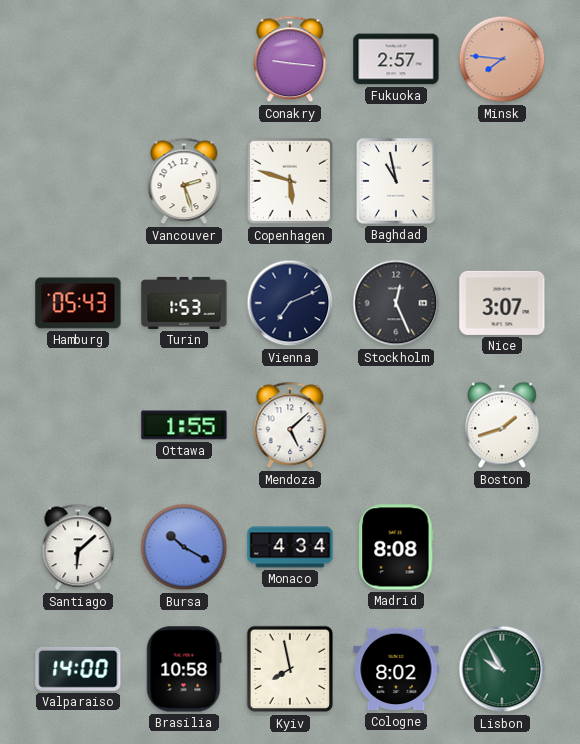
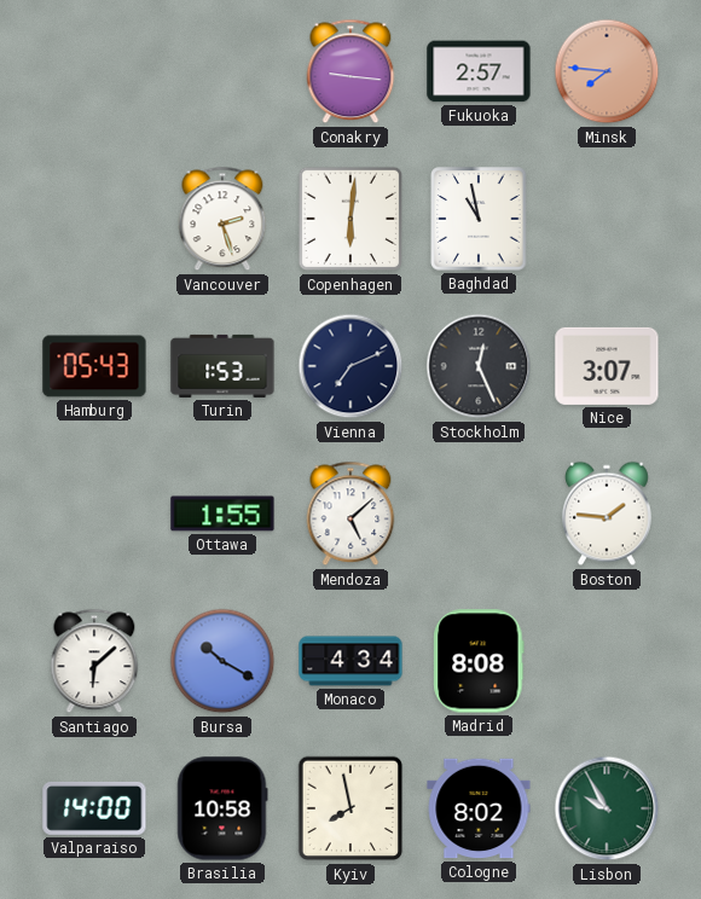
Copenhagen: 5:48 -> 6:01 (350, 219)
Boston: 1:42 -> 1:46 (608, 514)
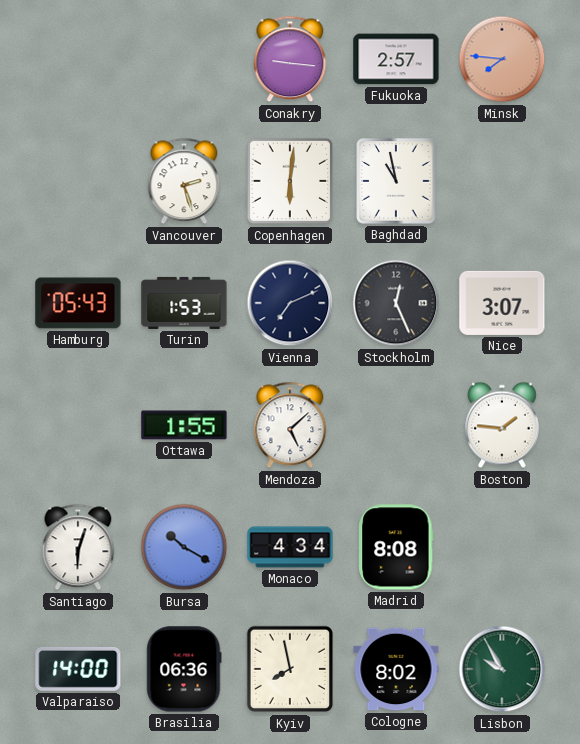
Santiago: 6:08 -> 6:03 (78, 547)
Brasilia: 10:58 -> 06:36 (184, 669)
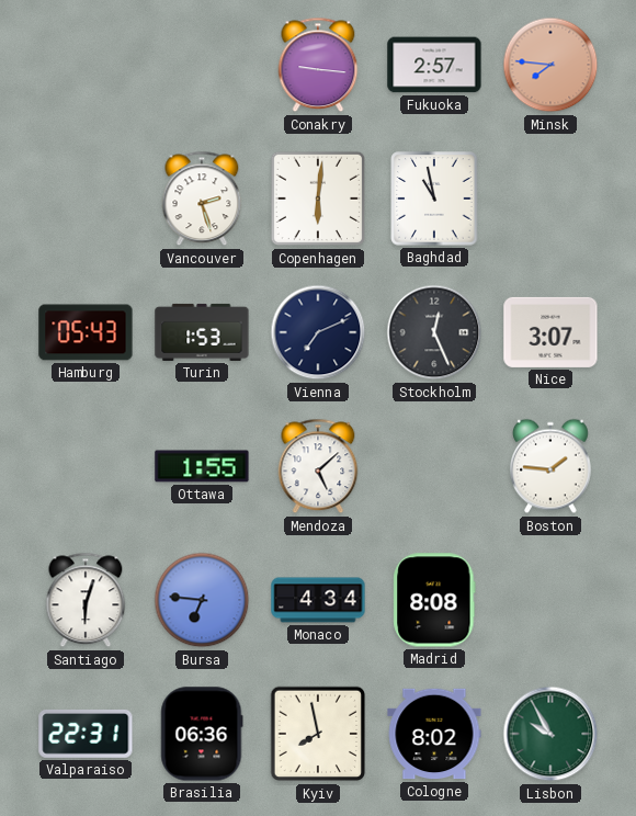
Bursa: 10:20 -> 6:46 (202, 600)
Valparaiso: 14:00 -> 22:31 (86, 734)
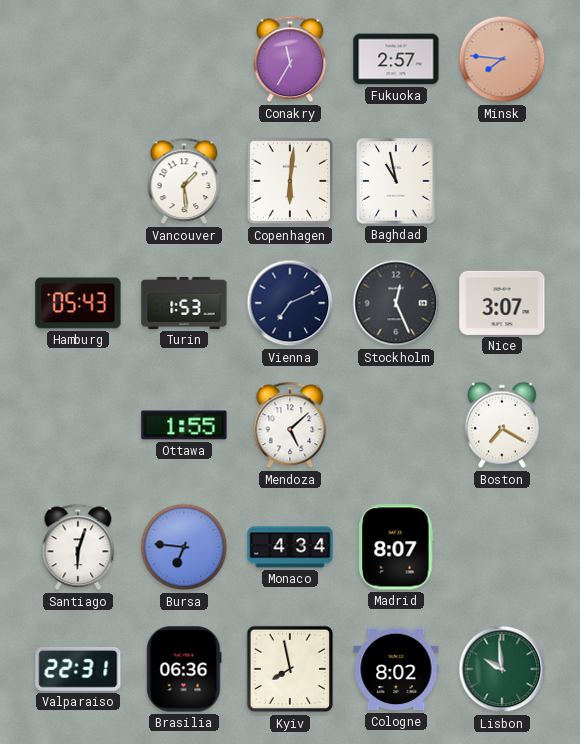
Conakry: 9:16 -> 11:35 (290, 59)
Vancouver: 2:27 -> 1:29 (184, 181)
Boston: 1:46 -> 7:20 (503, 425)
Madrid: 8:08 -> 8:07 (396, 547)
Lisbon: 9:55 -> 9:59 (502, 669)
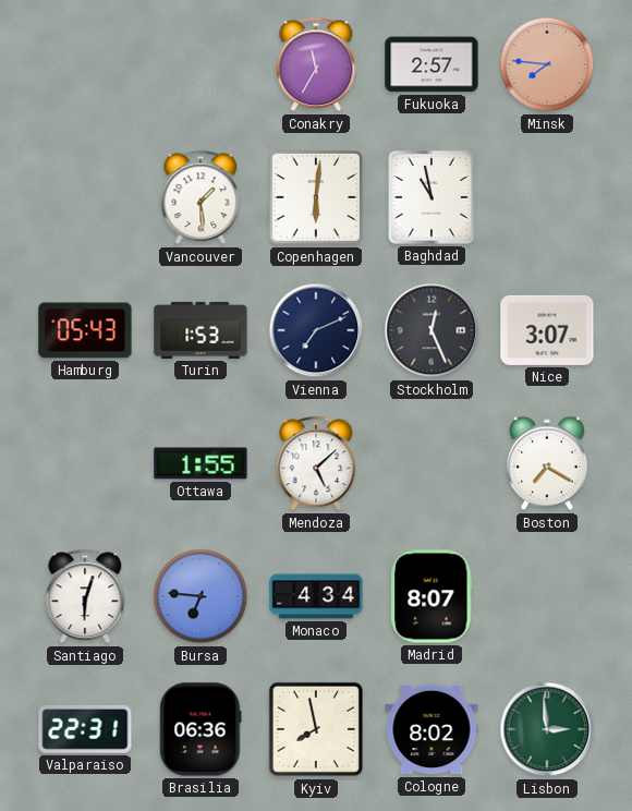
Lisbon: 9:59 -> 2:59 (547, 729)
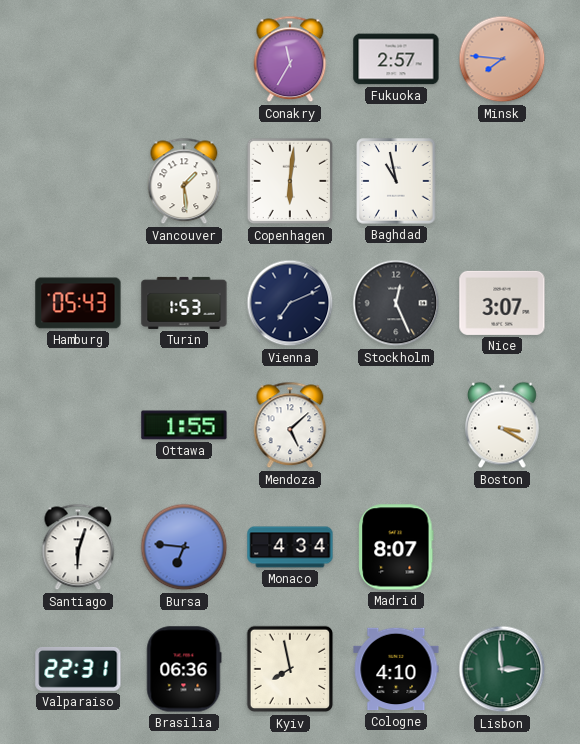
Boston: 7:20 -> 3:20 (503, 425)
Cologne: 8:02 -> 4:10 (396, 669)
